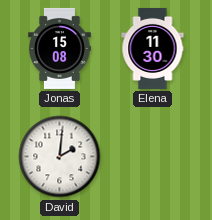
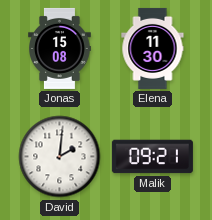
Malik: none -> 09:21 (152, 157)
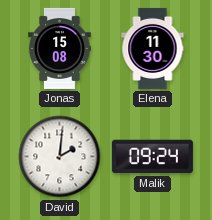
Malik: 09:21 -> 09:24 (152, 157)
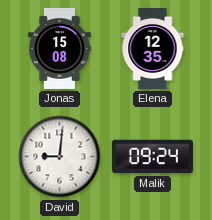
Elena: 11:30 -> 12:35 (153, 48)
David: 2:01 -> 9:01 (60, 157)
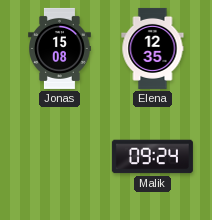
David: 9:01 -> none (60, 157)
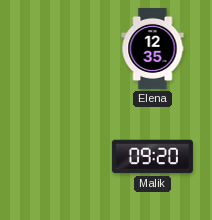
Jonas: 15:08 -> none (60, 48)
Malik: 09:24 -> 09:20 (152, 157)
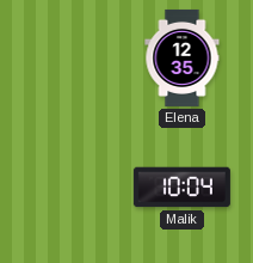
Malik: 09:20 -> 10:04 (181, 188)
